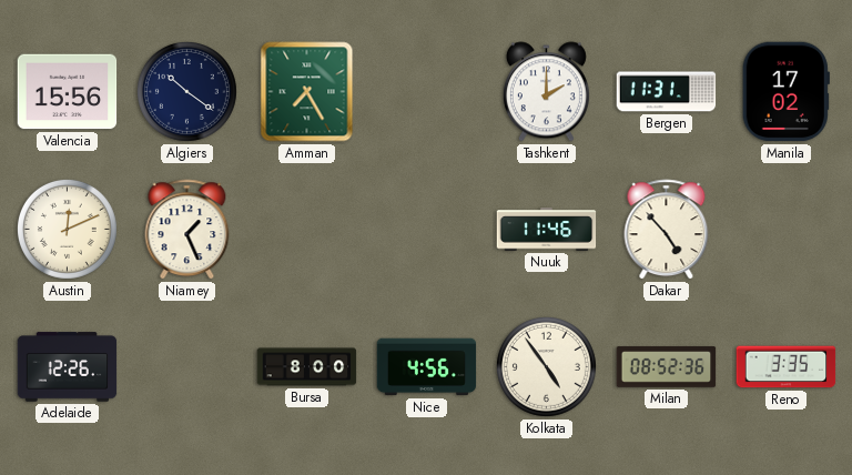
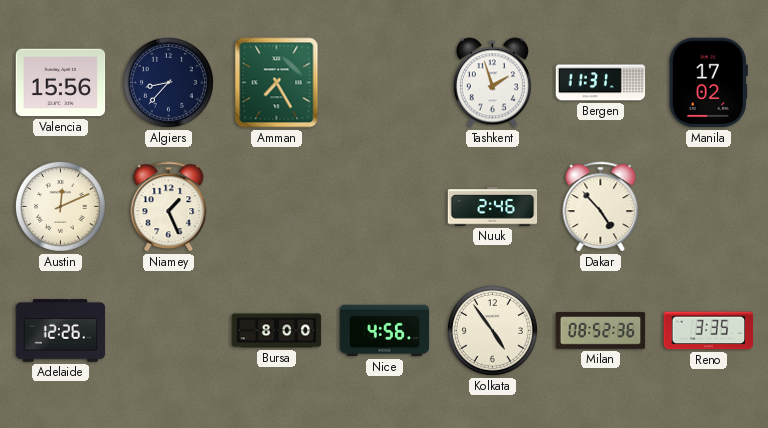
Algiers: 10:21 -> 8:37 (168, 82)
Tashkent: 2:00 -> 1:57 (492, 83)
Nuuk: 11:46 -> 2:46 (493, 207)
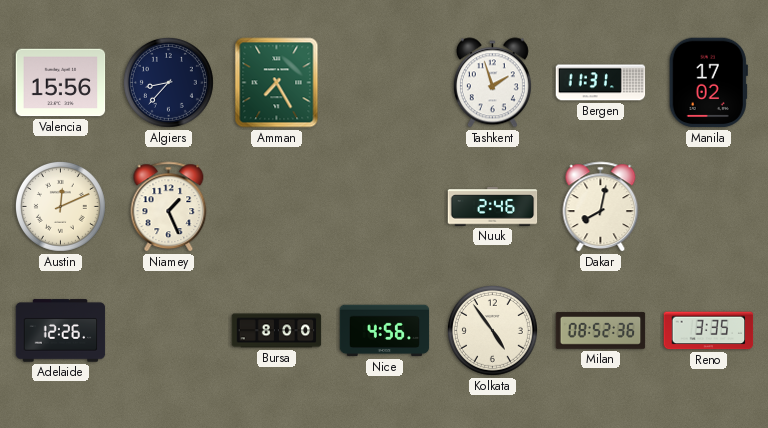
Dakar: 4:53 -> 8:02 (601, 207)
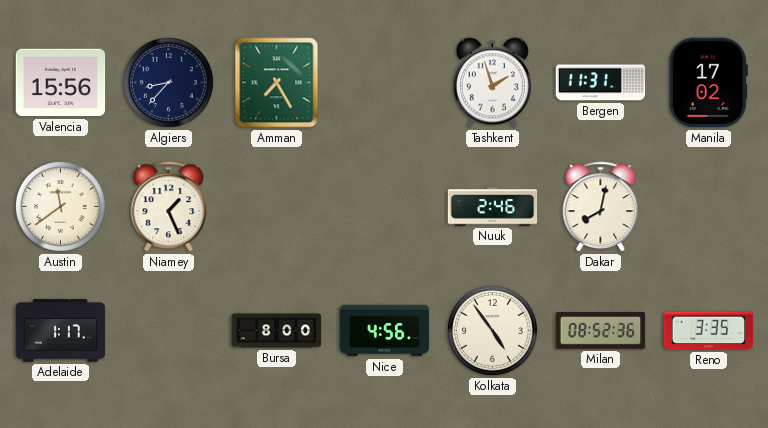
Austin: 12:11 -> 11:39 (60, 206)
Adelaide: 12:26 -> 1:17 (61, 331)
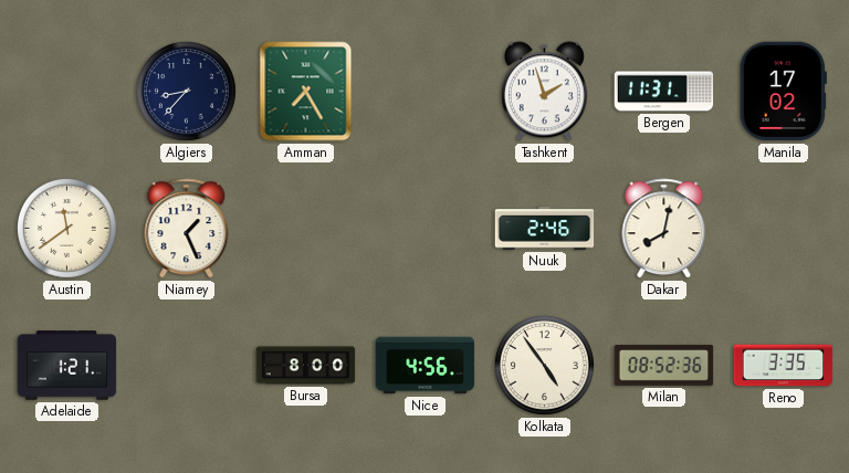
Valencia: 15:56 -> none (61, 83)
Adelaide: 1:17 -> 1:21 (67, 366)
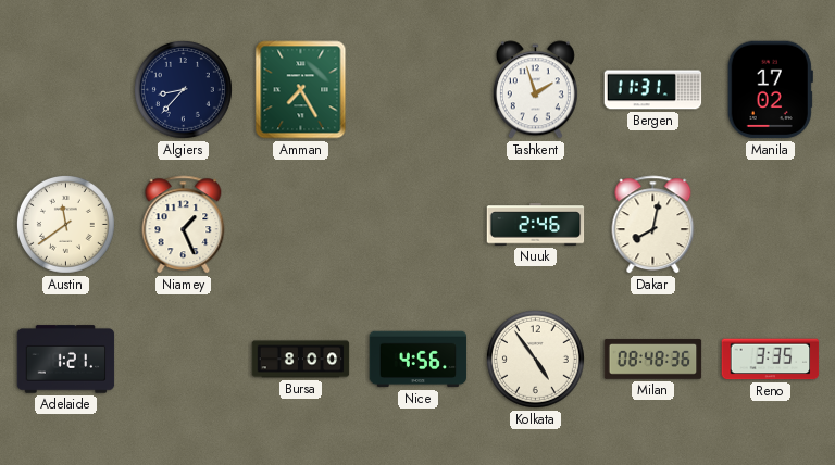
Milan: 08:52 -> 08:48 (653, 360)
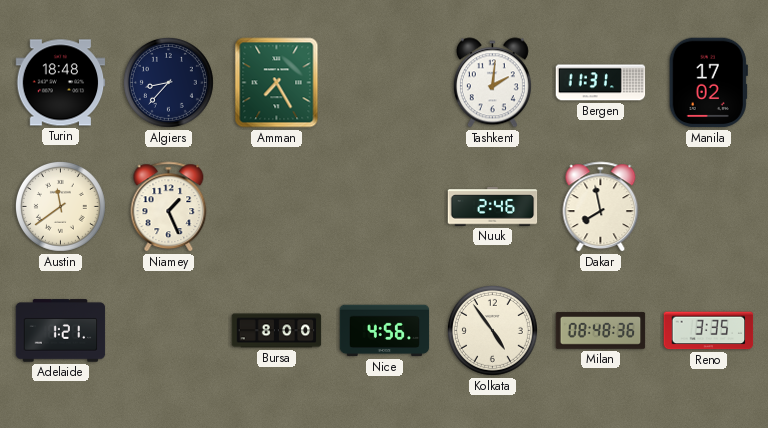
Turin: none -> 18:48 (61, 83)
Tashkent: 1:57 -> 2:01 (492, 83)
Dakar: 8:02 -> 7:58 (601, 207)
